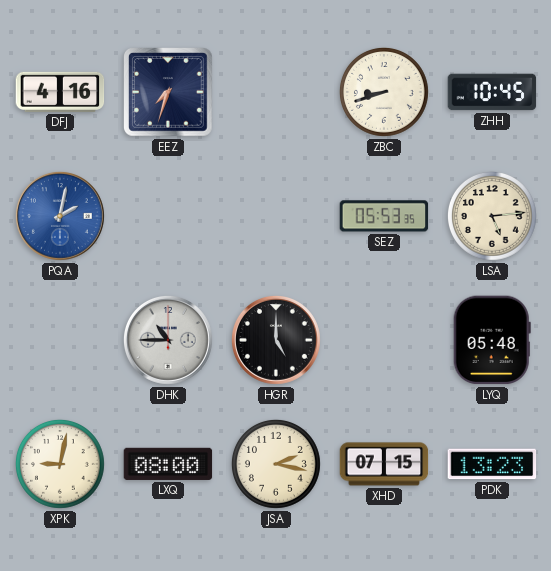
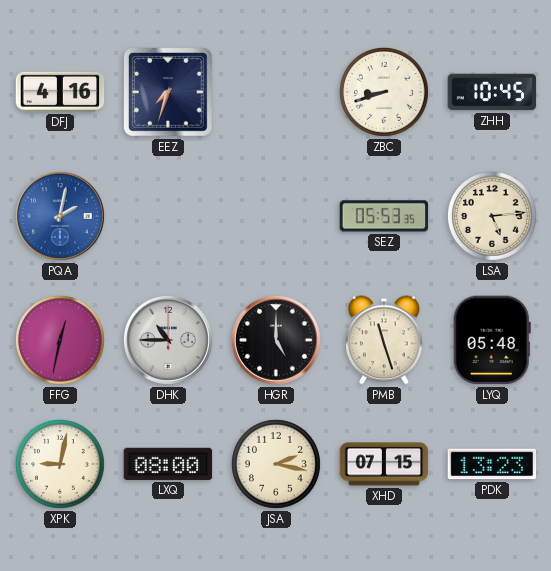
FFG: none -> 12:32 (60, 340)
PMB: none -> 11:27 (385, 340)
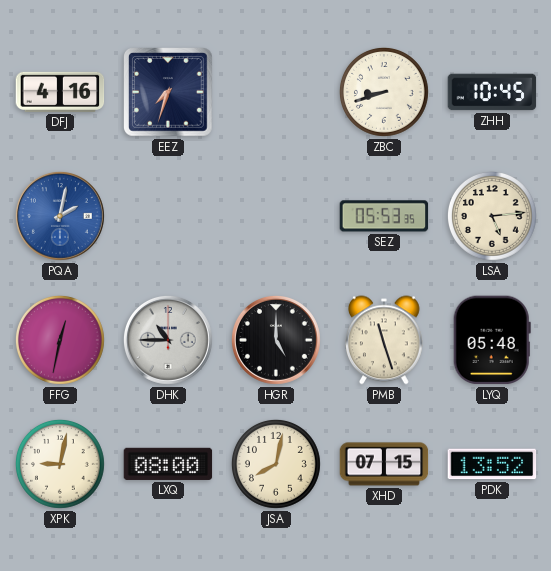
JSA: 2:17 -> 8:02 (276, 464)
PDK: 13:23 -> 13:52 (492, 464)
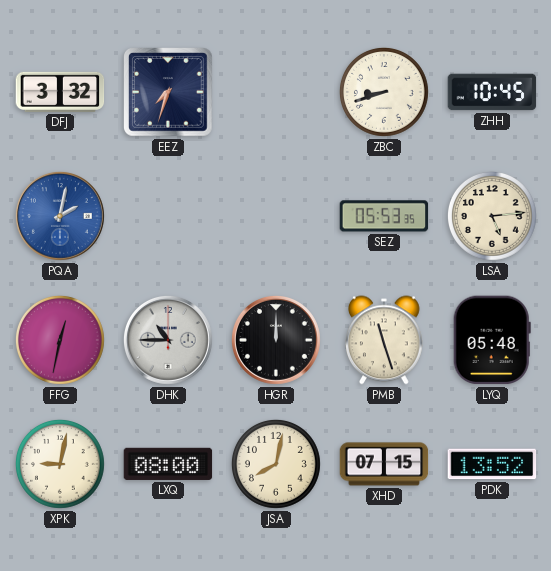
DFJ: 4:16 -> 3:32 (60, 92)
HGR: 5:00 -> 12:00 (277, 341)
